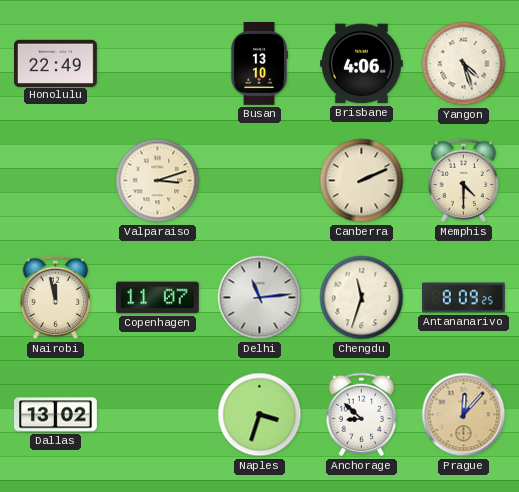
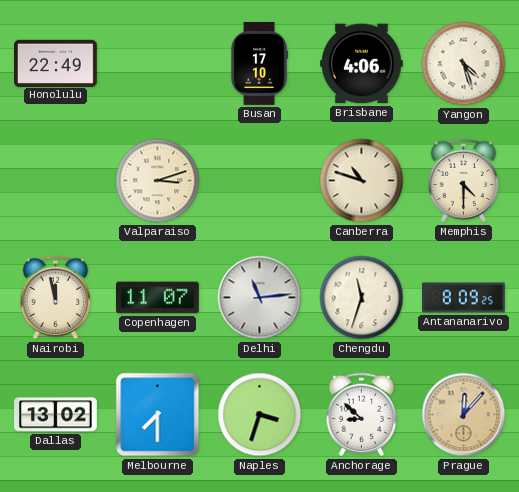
Busan: 13:10 -> 17:10 (259, 64)
Canberra: 2:11 -> 10:48 (362, 181)
Melbourne: none -> 7:30 (158, 415)
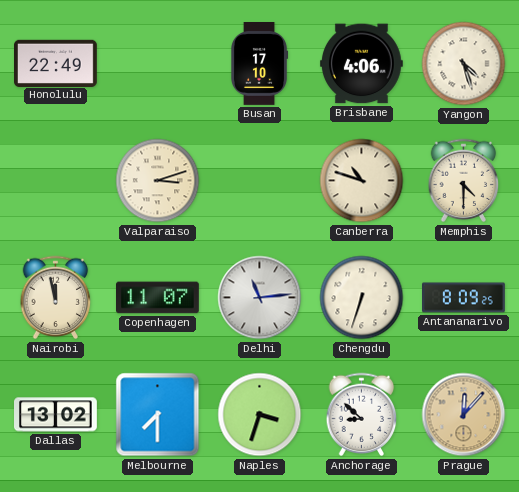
Chengdu: 11:33 -> 6:33 (362, 298)
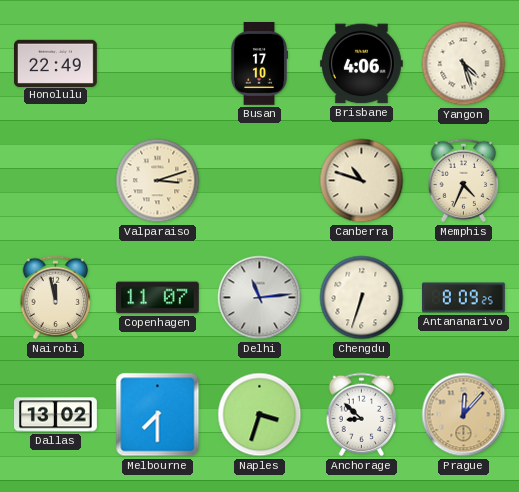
Memphis: 4:30 -> 4:34 (464, 181)
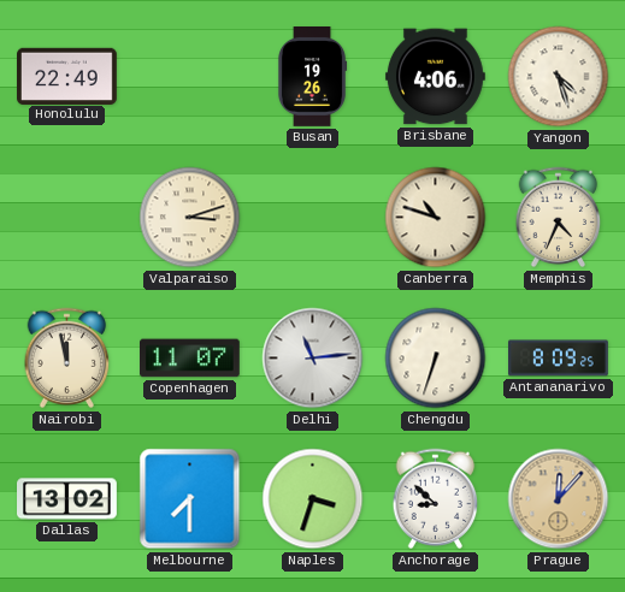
Busan: 17:10 -> 19:26 (312, 77)
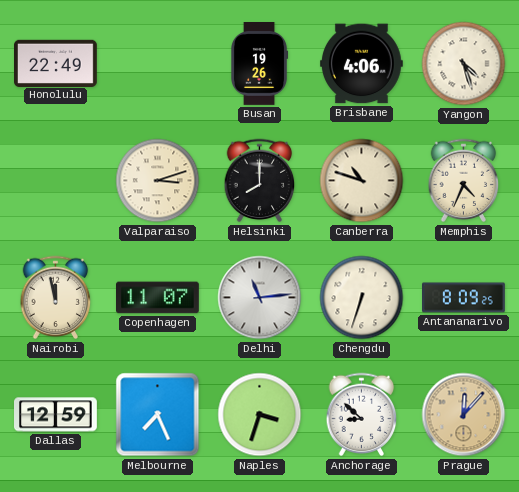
Helsinki: none -> 8:00 (260, 181)
Dallas: 13:02 -> 12:59 (56, 415)
Melbourne: 7:30 -> 7:26 (158, 415)
